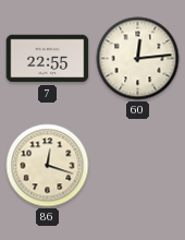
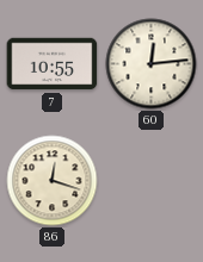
7: 22:55 -> 10:55 (53, 64)
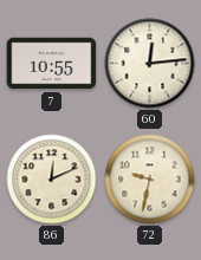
86: 12:18 -> 12:11 (52, 180)
72: none -> 9:32 (150, 180)
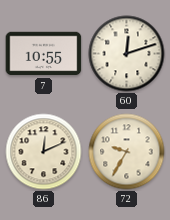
60: 12:14 -> 12:12 (127, 54)
72: 9:32 -> 9:35 (127, 152)
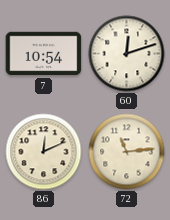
7: 10:55 -> 10:54 (44, 54)
72: 9:35 -> 11:14 (127, 152)
